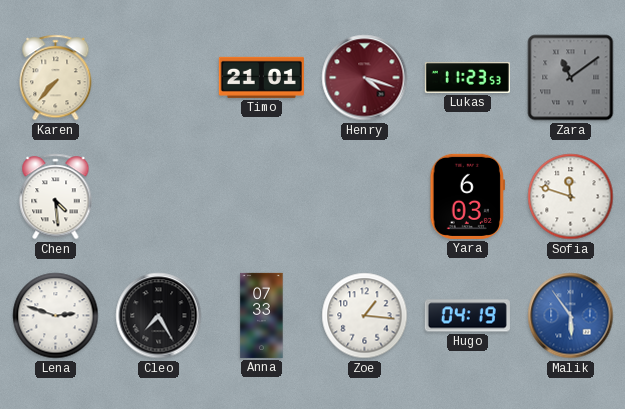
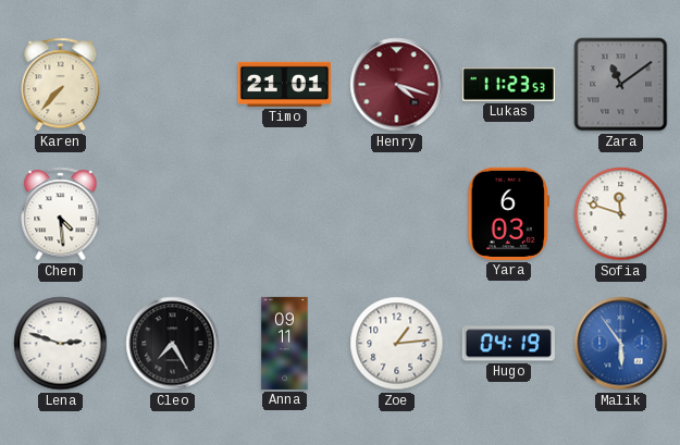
Anna: 07:33 -> 09:11 (285, 343)
Zoe: 1:16 -> 1:14 (397, 344)
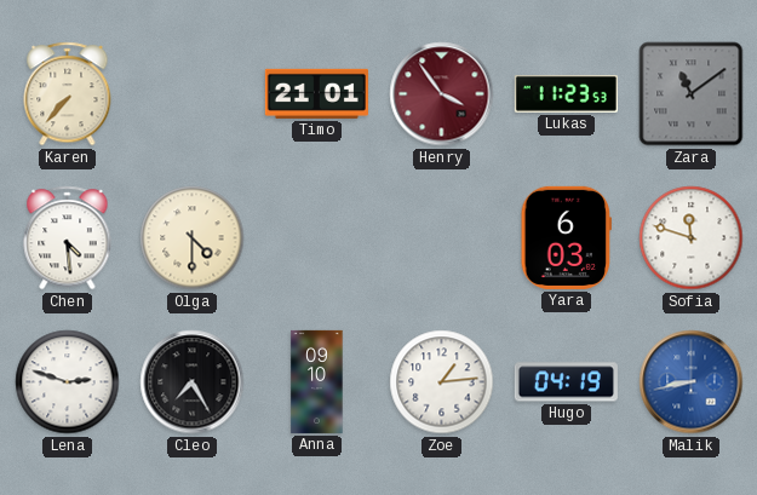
Henry: 4:18 -> 3:54 (442, 94)
Olga: none -> 4:30 (193, 238)
Anna: 09:11 -> 09:10 (317, 381)
Malik: 5:54 -> 8:43 (692, 382)
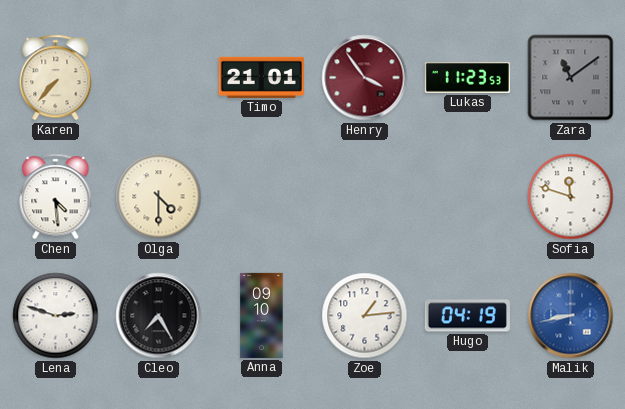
Yara: 6:03 -> none (566, 237)
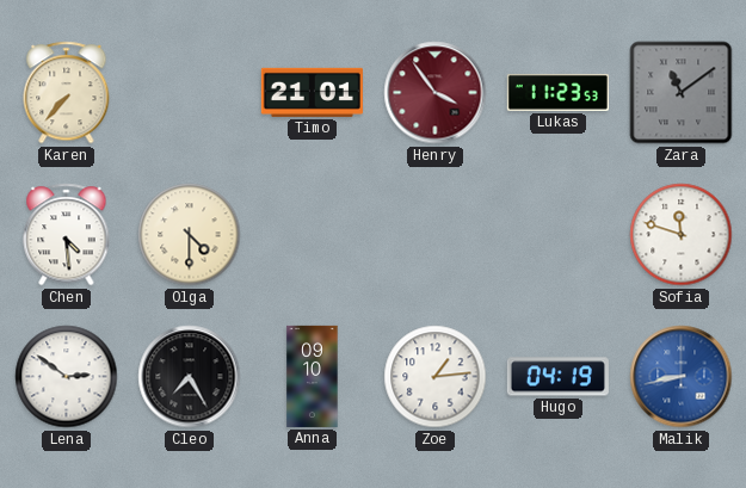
Lena: 2:48 -> 2:51 (67, 377)
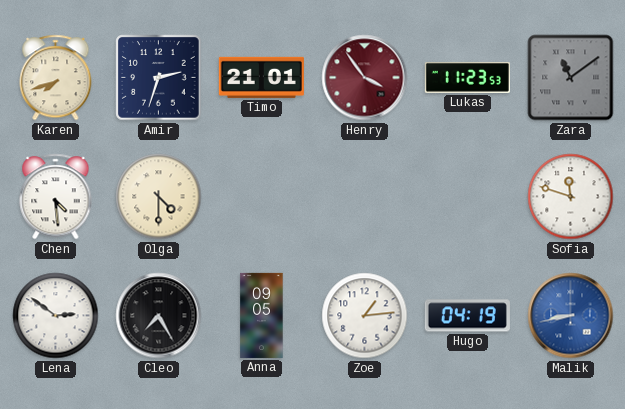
Karen: 7:37 -> 7:42 (56, 78)
Amir: none -> 2:33 (159, 78)
Anna: 09:10 -> 09:05 (262, 315)
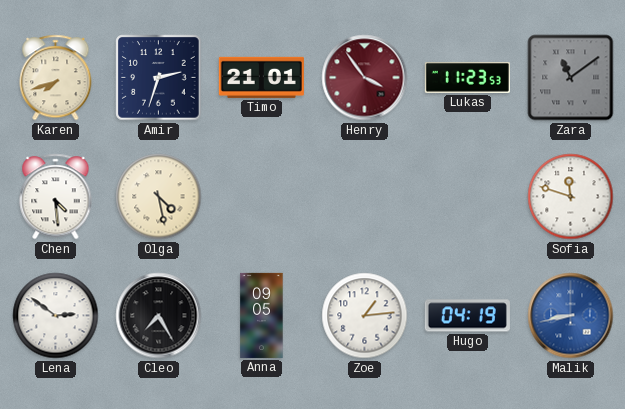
Olga: 4:30 -> 4:28 (159, 197)
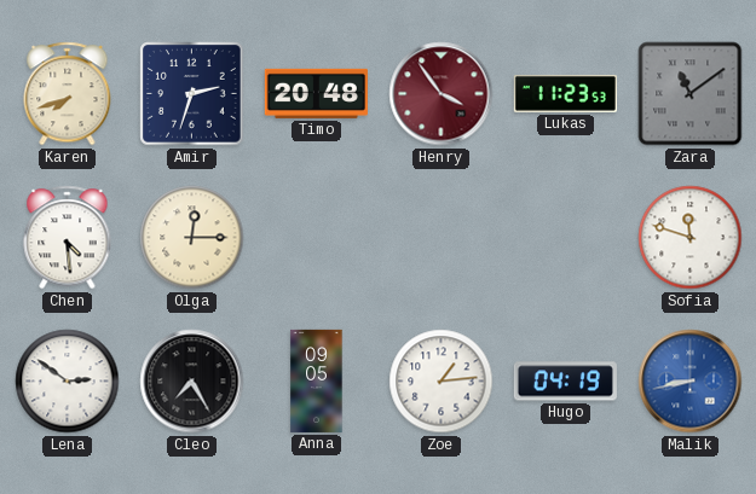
Timo: 21:01 -> 20:48 (316, 93)
Olga: 4:28 -> 12:15 (192, 238)
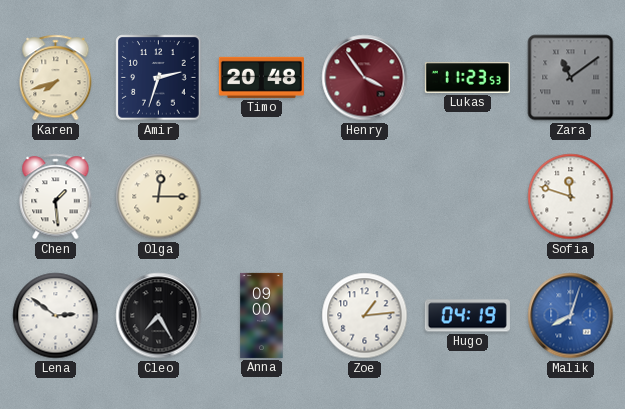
Chen: 4:29 -> 1:29 (56, 197)
Anna: 09:05 -> 09:00 (262, 315)
Malik: 8:43 -> 8:03 (571, 316)
